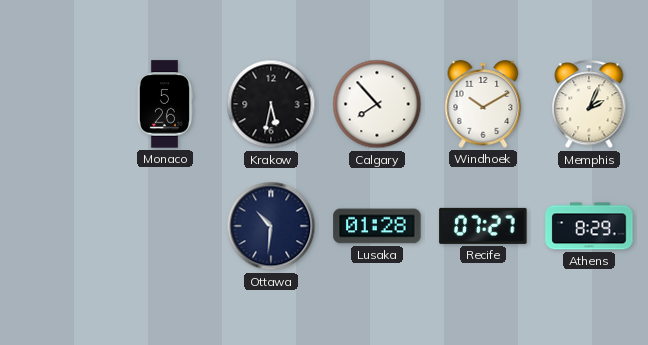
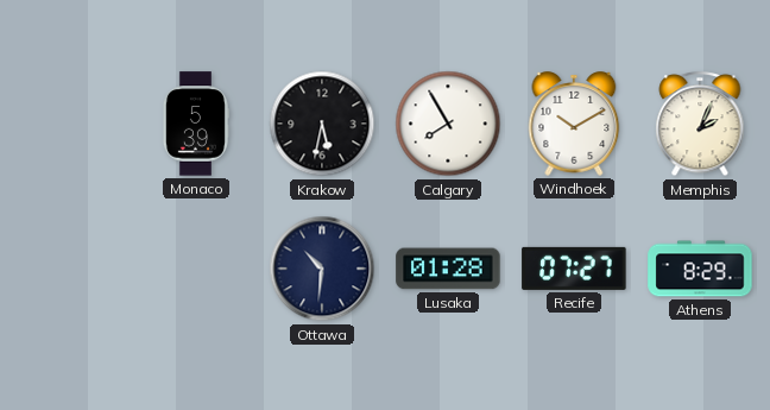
Monaco: 5:26 -> 5:39 (195, 124)
Calgary: 7:53 -> 7:55 (448, 124)
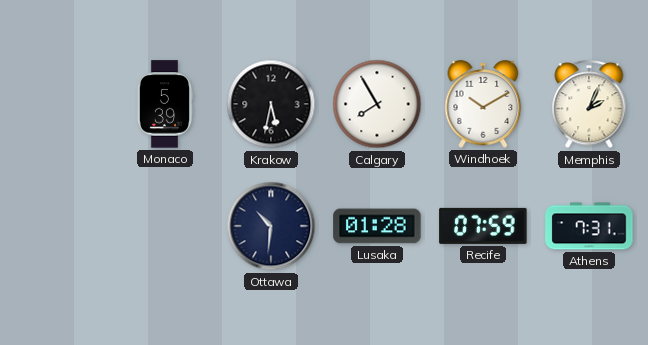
Recife: 07:27 -> 07:59 (483, 226)
Athens: 8:29 -> 7:31 (589, 226)
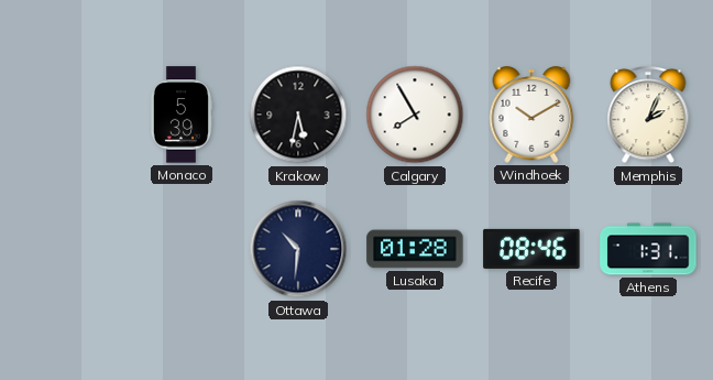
Recife: 07:59 -> 08:46 (531, 249)
Athens: 7:31 -> 1:31 (648, 249)
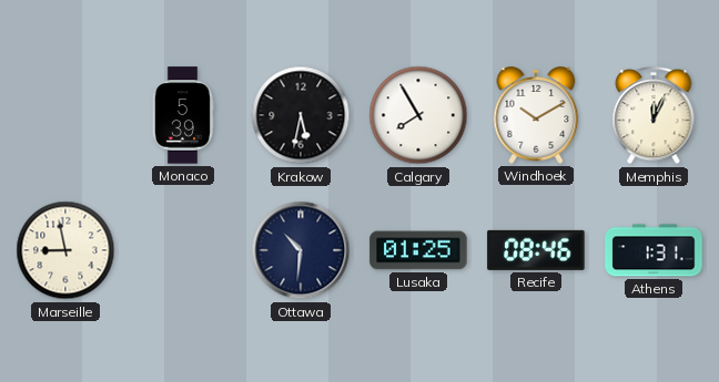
Memphis: 2:04 -> 12:04 (654, 116)
Marseille: none -> 8:58 (65, 250)
Lusaka: 01:28 -> 01:25 (418, 250)
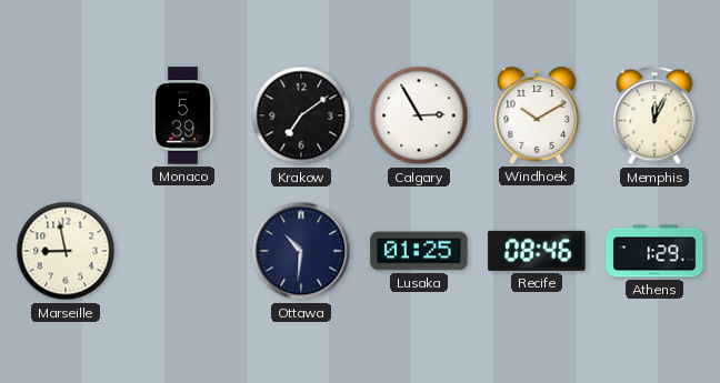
Krakow: 5:32 -> 7:09 (301, 115)
Calgary: 7:55 -> 2:55 (419, 115)
Athens: 1:31 -> 1:29 (654, 251)
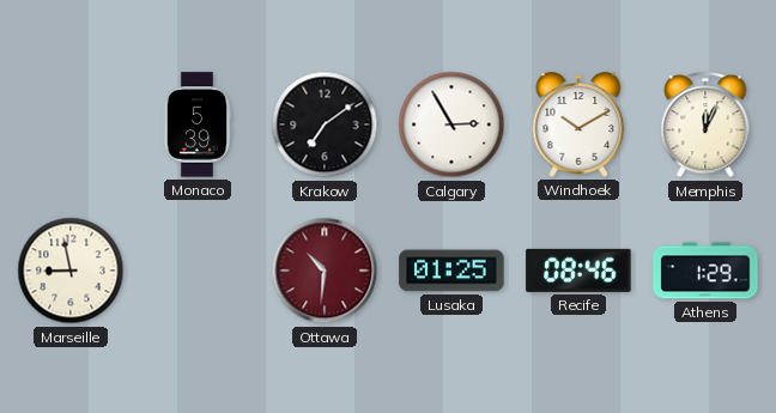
Ottawa dial: navy -> burgundy (325, 271)
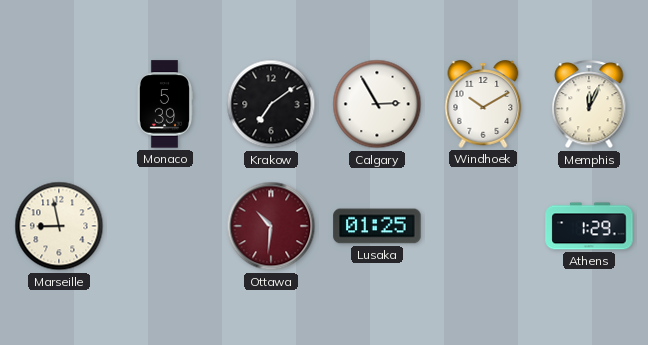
Recife: 08:46 -> none (578, 271)
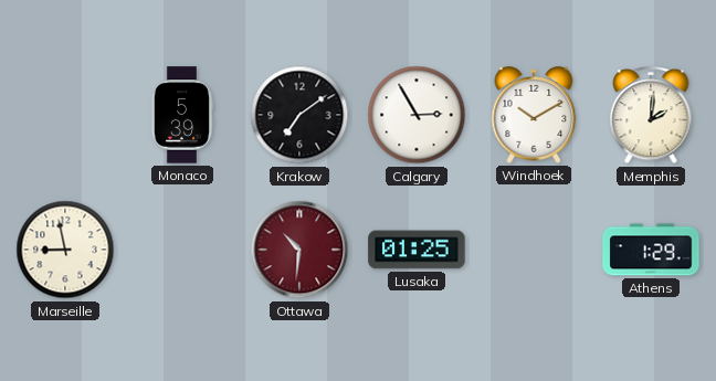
Memphis: 12:04 -> 2:01 (651, 116)
